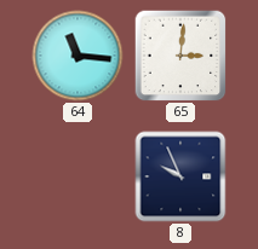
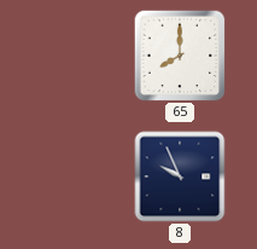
64: 11:16 -> none (78, 56)
65: 3:01 -> 8:00 (180, 56)
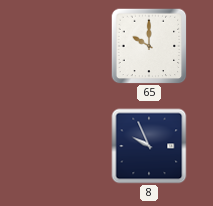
65: 8:00 -> 10:00 (149, 46)
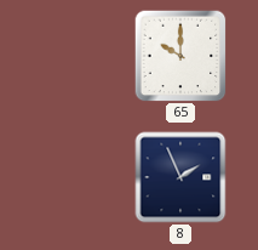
8: 9:56 -> 1:56 (180, 177)
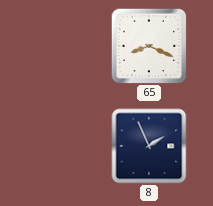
65: 10:00 -> 8:19 (149, 46)
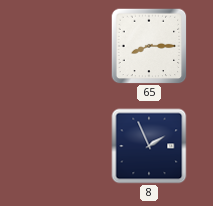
65: 8:19 -> 8:15 (149, 46)
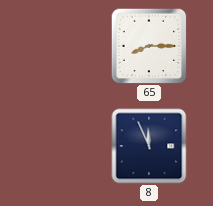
8: 1:56 -> 11:56 (149, 146)
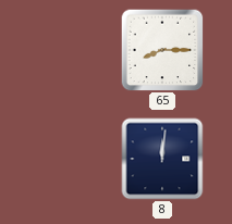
8: 11:56 -> 12:01 (162, 159)
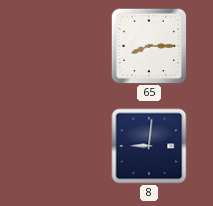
8: 12:01 -> 9:01 (149, 146)
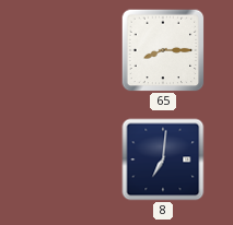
8: 9:01 -> 7:01 (163, 159)
